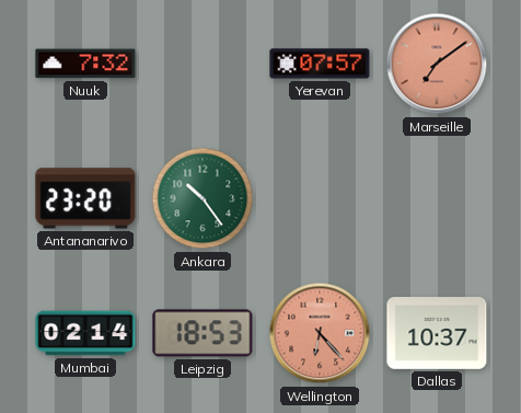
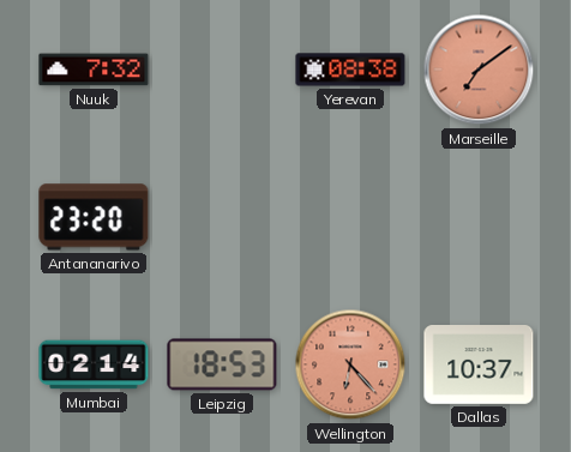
Yerevan: 07:57 -> 08:38 (350, 70)
Ankara: 10:24 -> none (202, 198)
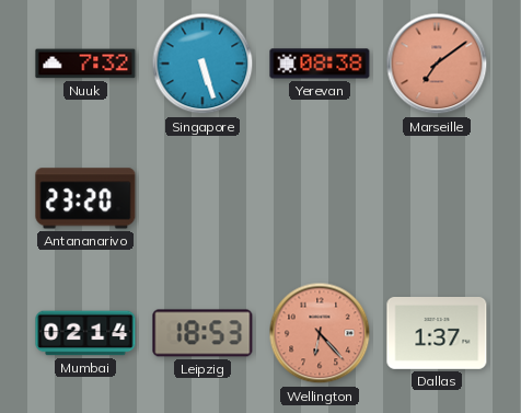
Singapore: none -> 5:27 (202, 64)
Dallas: 10:37 -> 1:37 (437, 334)
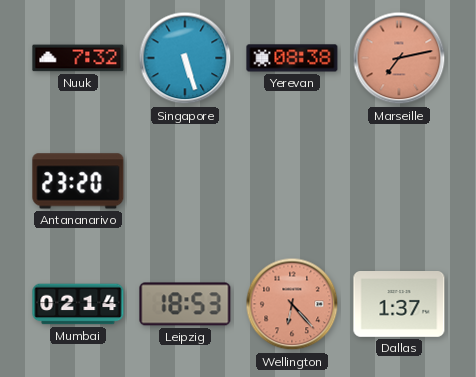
Marseille: 7:09 -> 7:13 (399, 58)
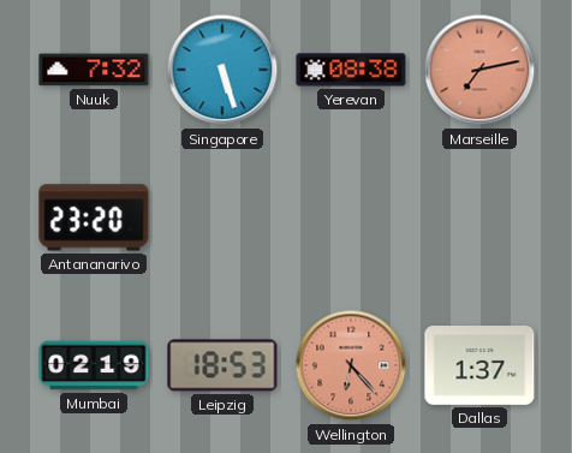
Mumbai: 02:14 -> 02:19 (94, 365)
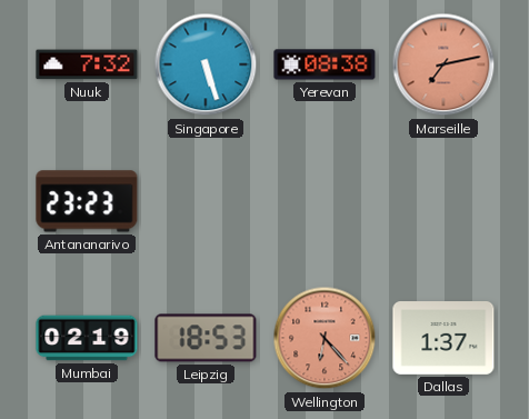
Antananarivo: 23:20 -> 23:23 (87, 201)
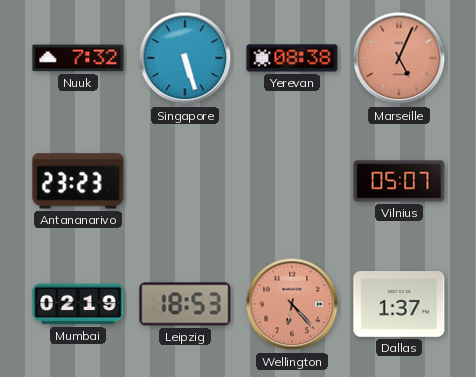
Marseille: 7:13 -> 5:04 (399, 58)
Vilnius: none -> 05:07 (399, 181)
